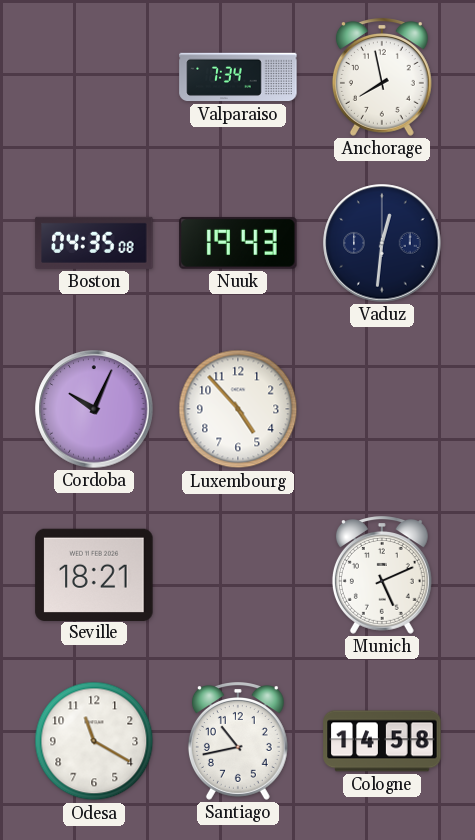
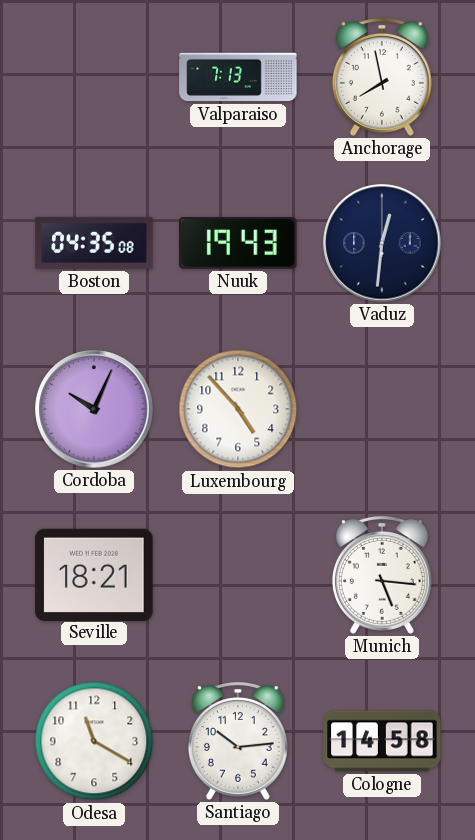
Valparaiso: 7:34 -> 7:13 (238, 77)
Munich: 5:11 -> 5:16 (382, 575)
Santiago: 10:43 -> 10:14 (238, 741)
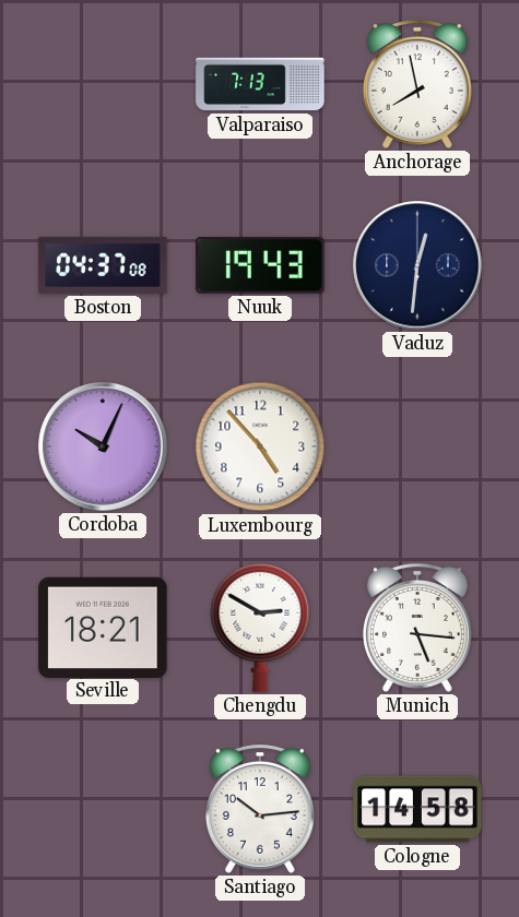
Boston: 04:35 -> 04:37 (103, 265)
Chengdu: none -> 2:50 (260, 628)
Odesa: 11:20 -> none (94, 741)
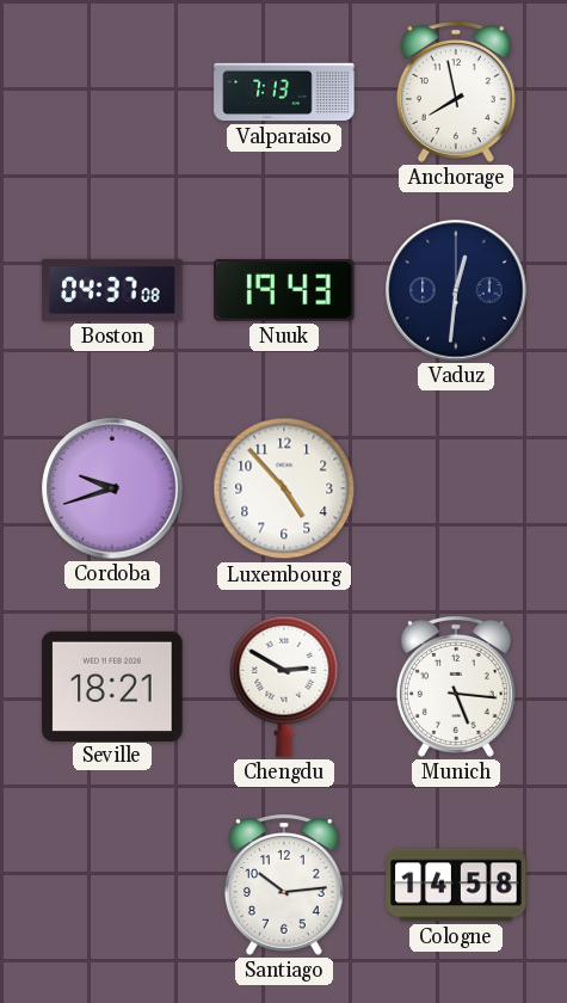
Cordoba: 10:04 -> 9:42 (112, 488)
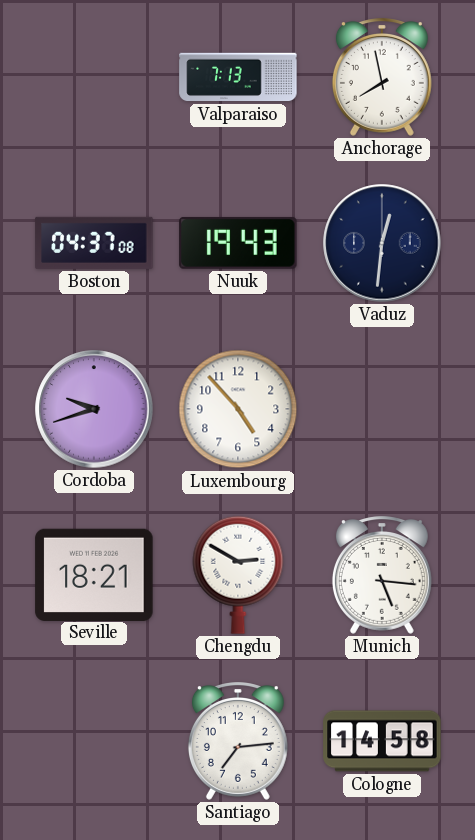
Santiago: 10:14 -> 7:14 (238, 741)
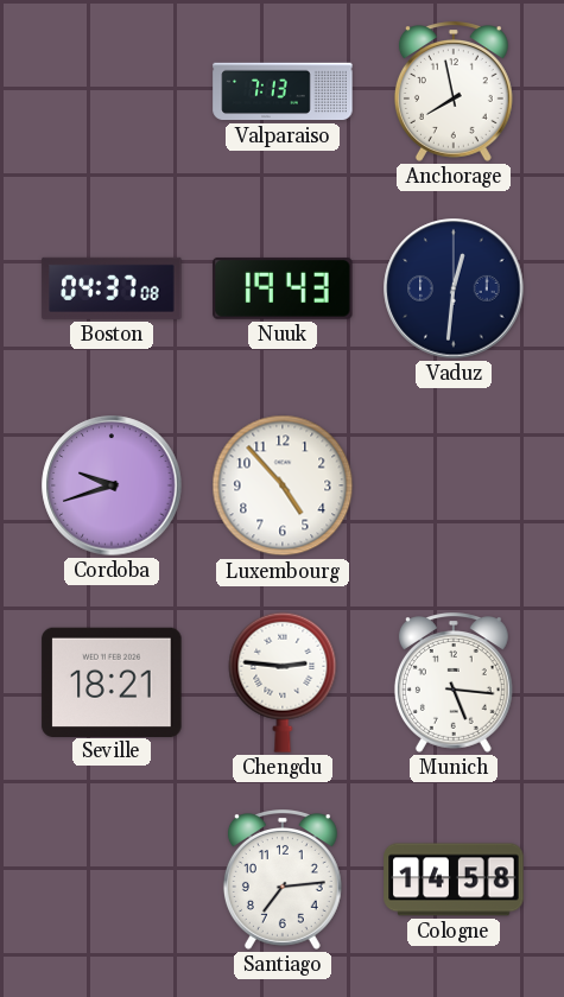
Chengdu: 2:50 -> 2:46 (283, 682)
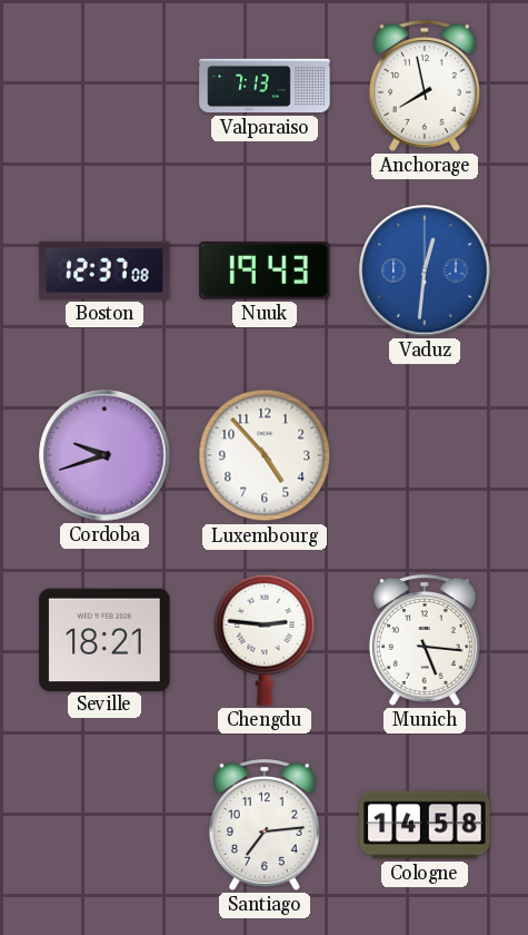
Boston: 04:37 -> 12:37 (104, 270)
Vaduz dial: navy -> blue (425, 270)
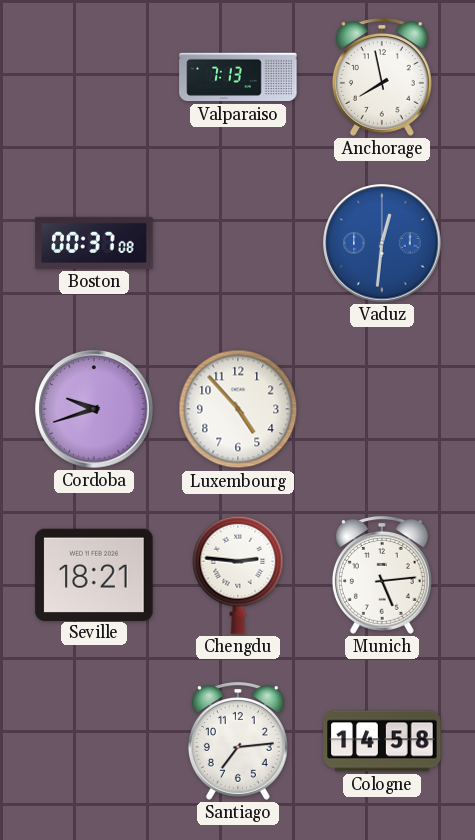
Boston: 12:37 -> 00:37 (94, 243)
Nuuk: 19:43 -> none (265, 270)
Munich: 5:16 -> 5:14 (382, 575)
